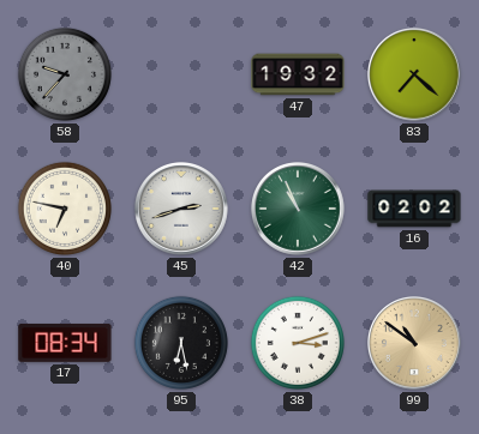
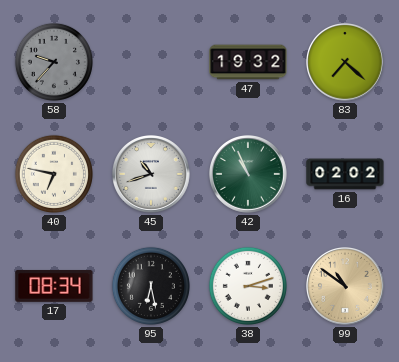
45: 2:42 -> 10:42 (152, 175)
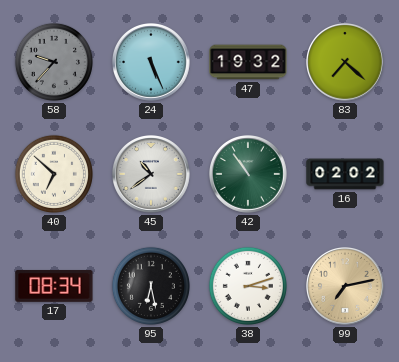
24: none -> 5:26 (152, 63)
40: 6:47 -> 6:52 (54, 174)
45: 10:42 -> 10:39 (152, 175)
42: 10:56 -> 10:54 (249, 175)
99: 10:51 -> 7:13 (346, 287)
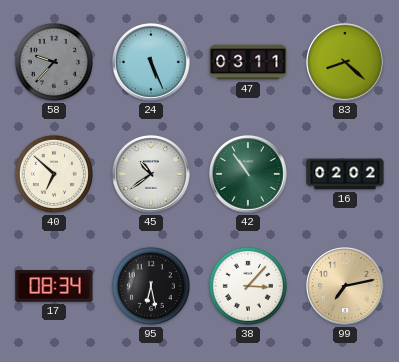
47: 19:32 -> 03:11 (248, 62)
83: 7:22 -> 8:22 (346, 63)
38: 3:12 -> 3:07 (248, 286)
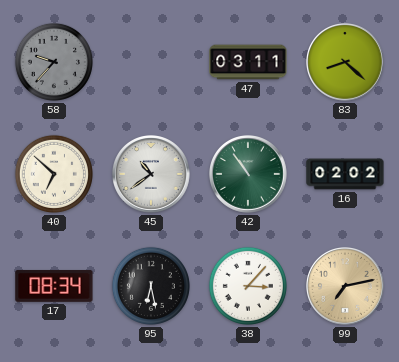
24: 5:26 -> none (152, 63)
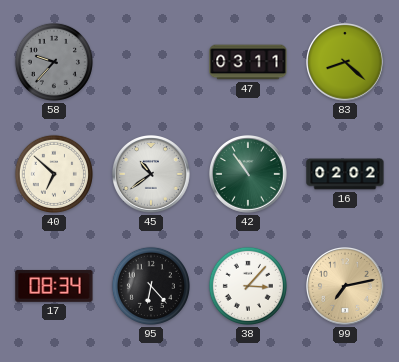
95: 6:28 -> 6:23 (151, 286)
